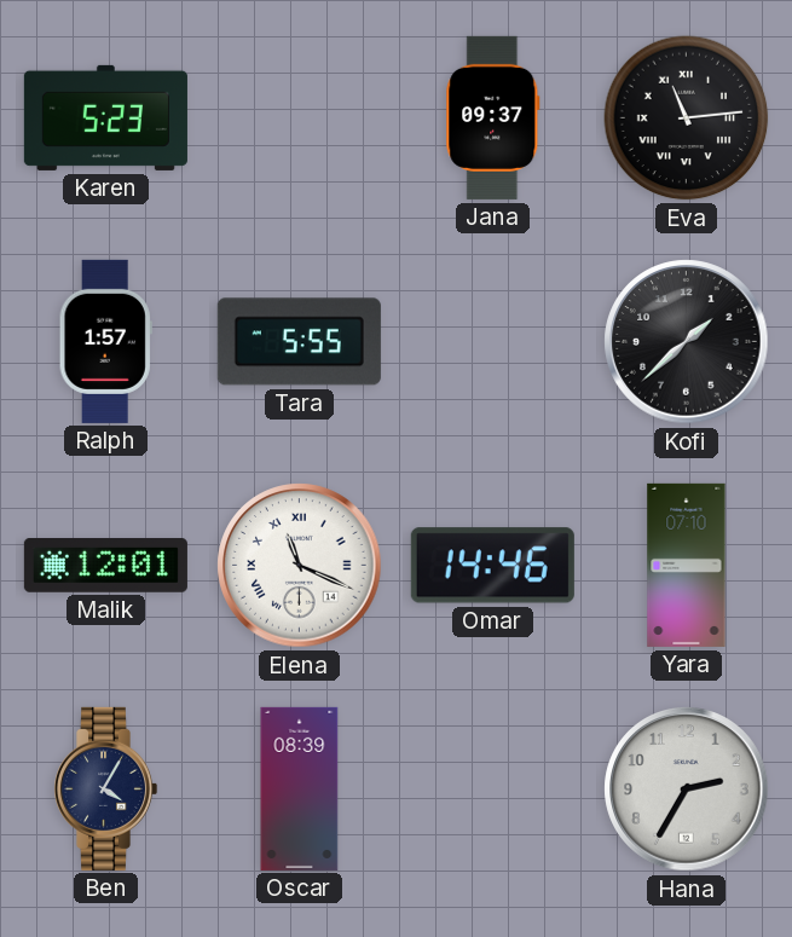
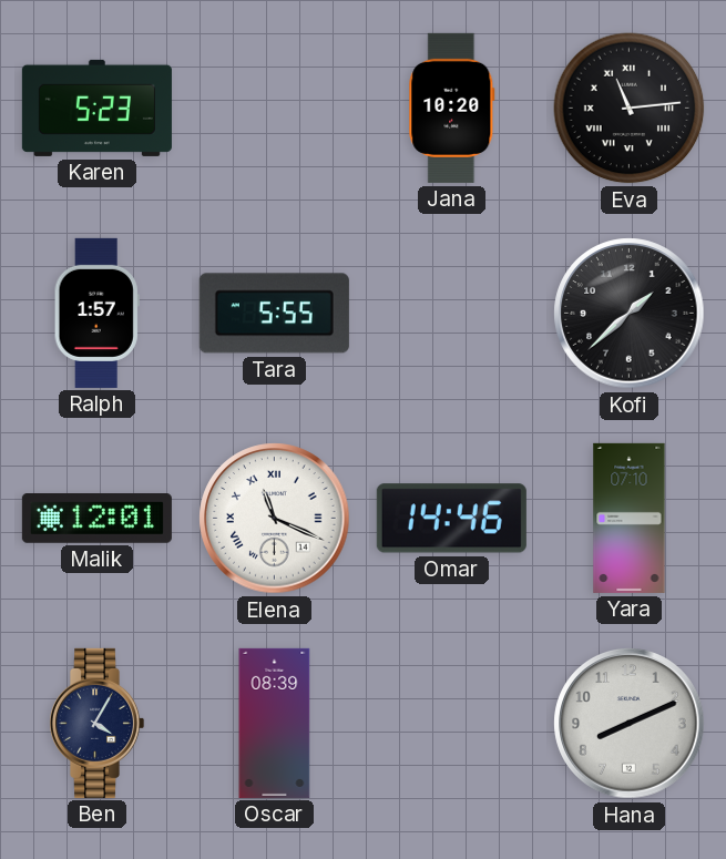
Jana: 09:37 -> 10:20 (452, 108)
Hana: 2:35 -> 8:11 (630, 724)
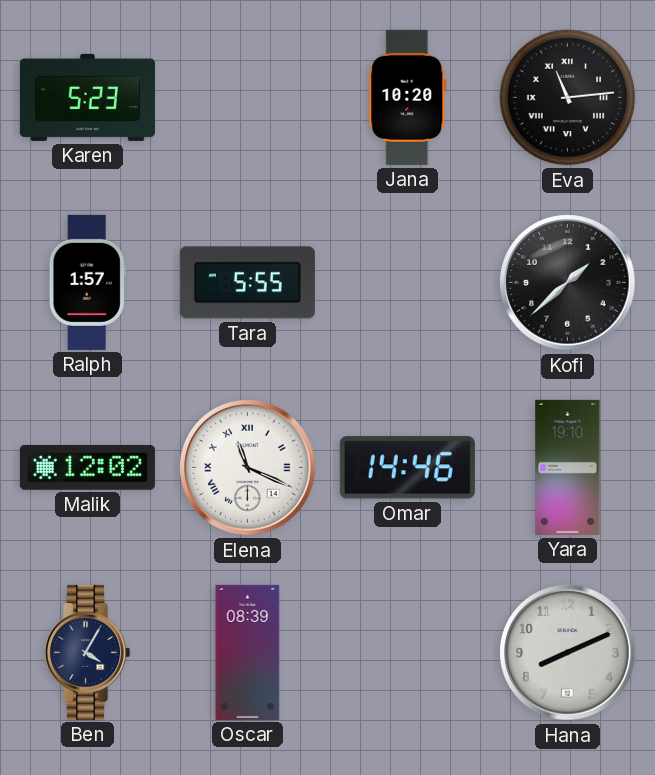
Malik: 12:01 -> 12:02 (87, 468)
Yara: 07:10 -> 19:10 (568, 467)
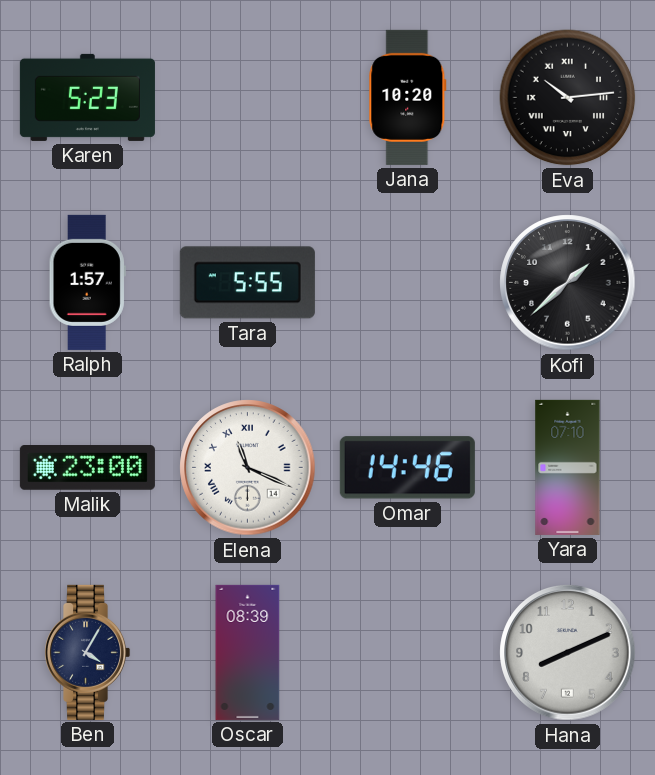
Eva: 11:14 -> 10:14 (568, 98)
Malik: 12:02 -> 23:00 (87, 468)
Yara: 19:10 -> 07:10 (568, 467)
